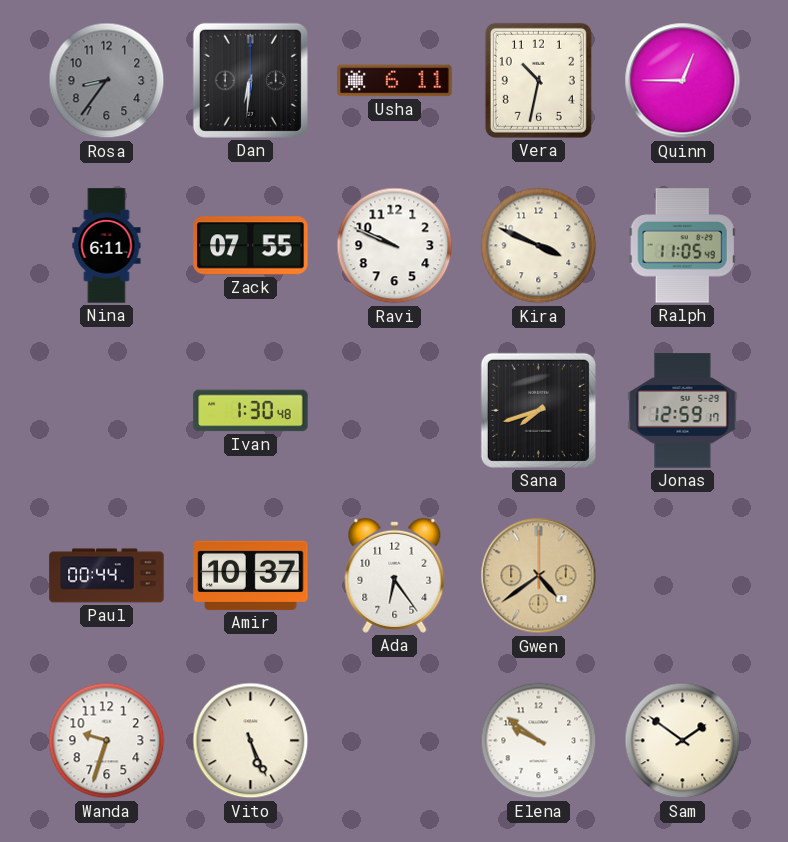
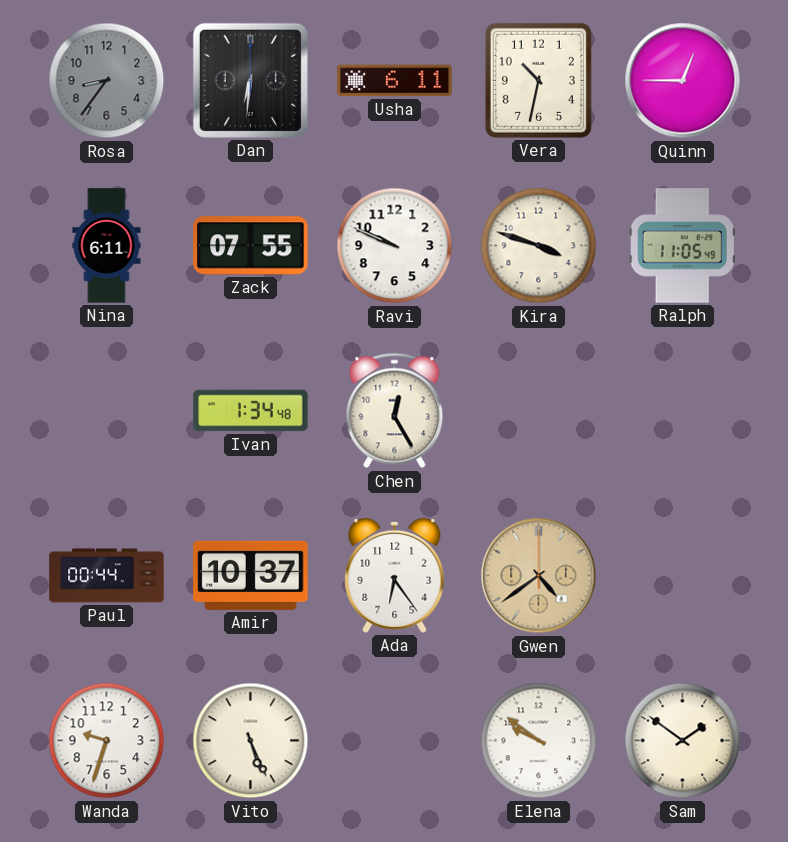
Kira: 3:49 -> 3:48 (539, 246)
Ivan: 1:30 -> 1:34 (251, 411)
Chen: none -> 12:25 (395, 411)
Sana: 7:42 -> none (538, 410)
Jonas: 12:59 -> none (683, 411)
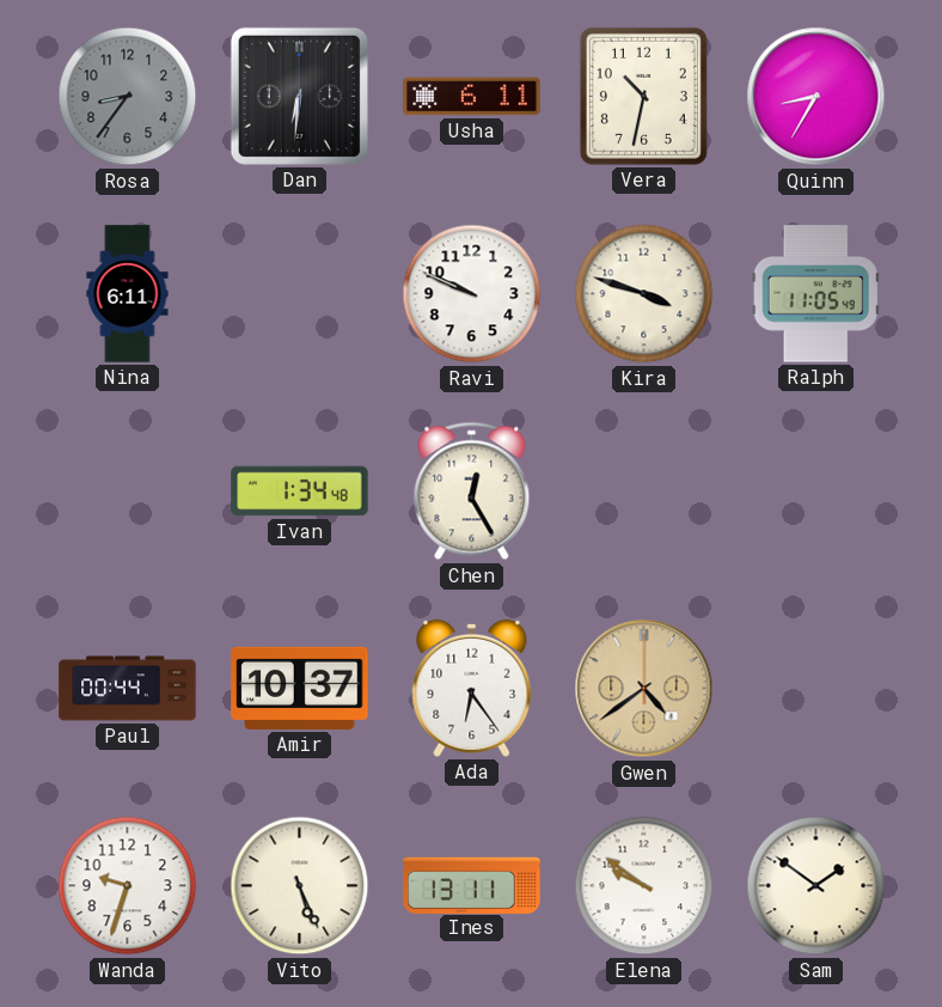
Quinn: 12:45 -> 8:35 (816, 97)
Zack: 07:55 -> none (251, 246)
Ines: none -> 13:11 (472, 885)
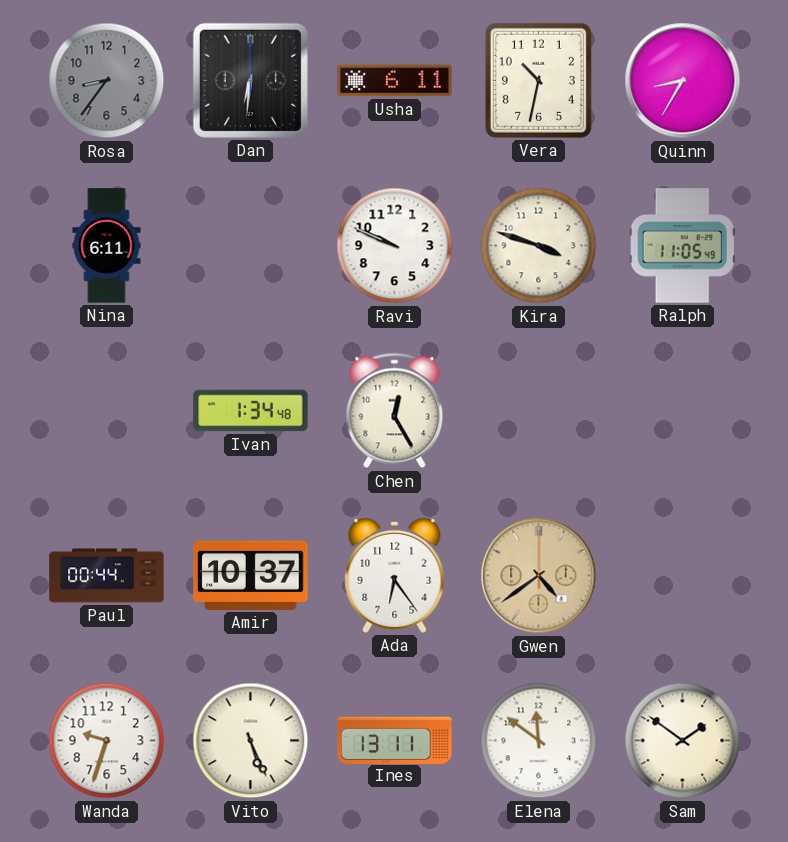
Elena: 9:51 -> 11:51 (539, 741)
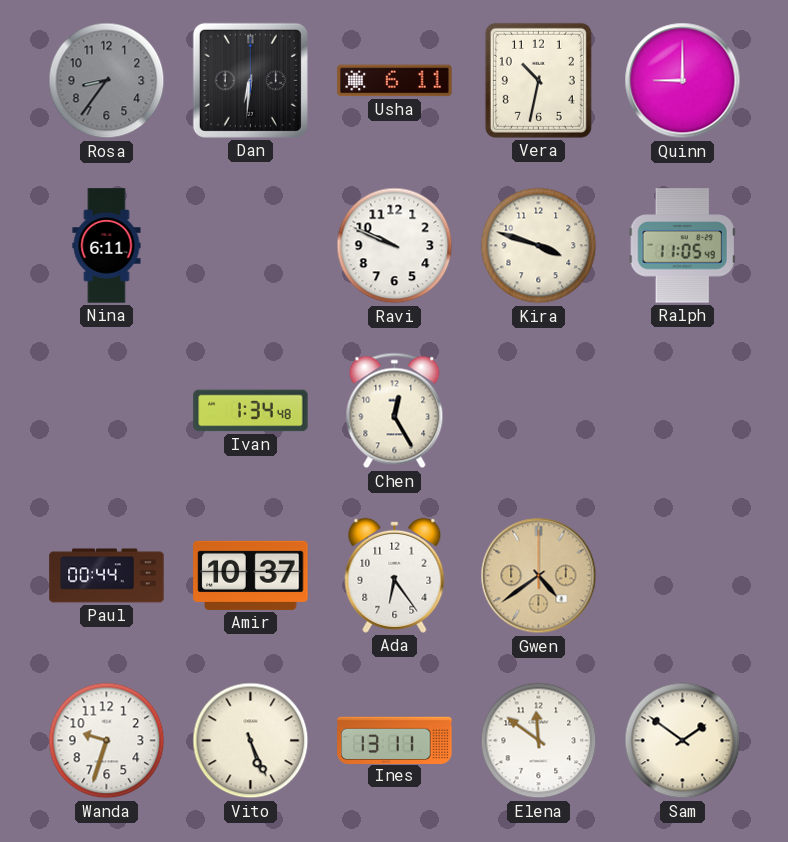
Quinn: 8:35 -> 9:00 (683, 81)
